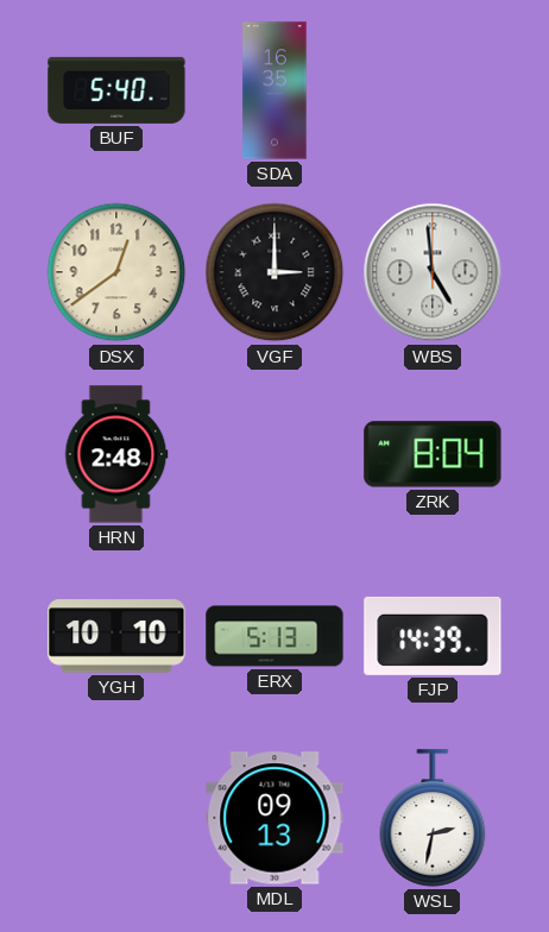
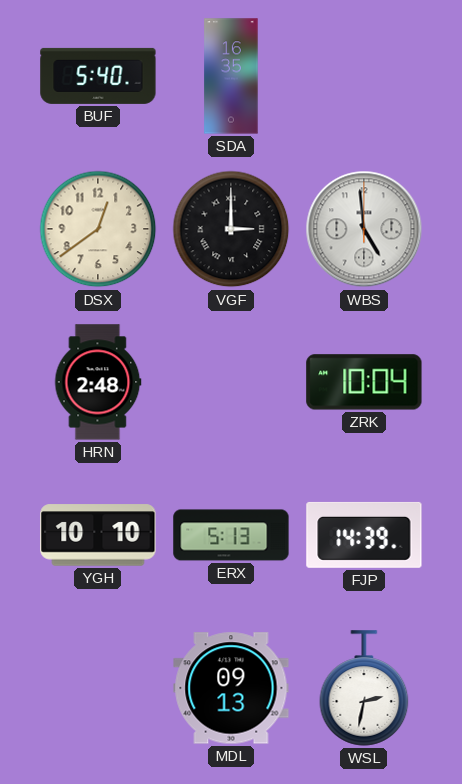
ZRK: 8:04 -> 10:04 (364, 382)
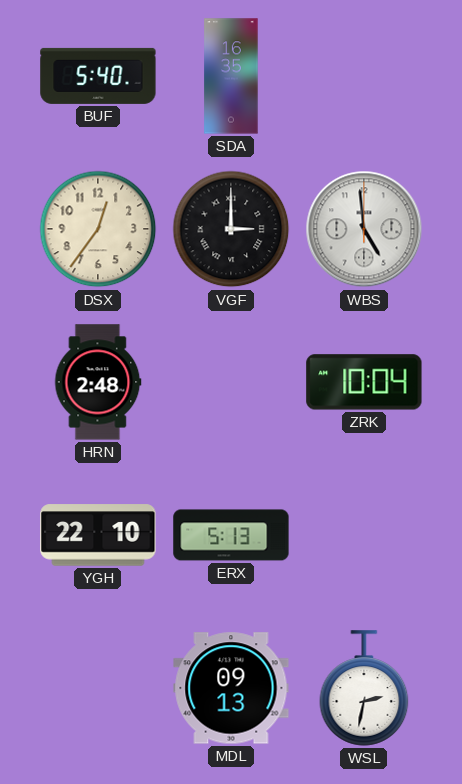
DSX: 12:39 -> 12:36 (98, 229)
YGH: 10:10 -> 22:10 (98, 535)
FJP: 14:39 -> none (364, 535)
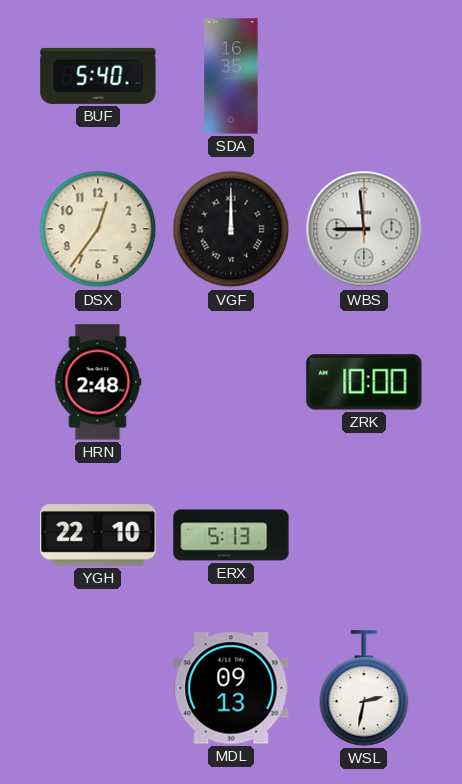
VGF: 3:00 -> 12:00 (231, 229)
WBS: 4:59 -> 8:59 (364, 229)
ZRK: 10:04 -> 10:00 (364, 382)
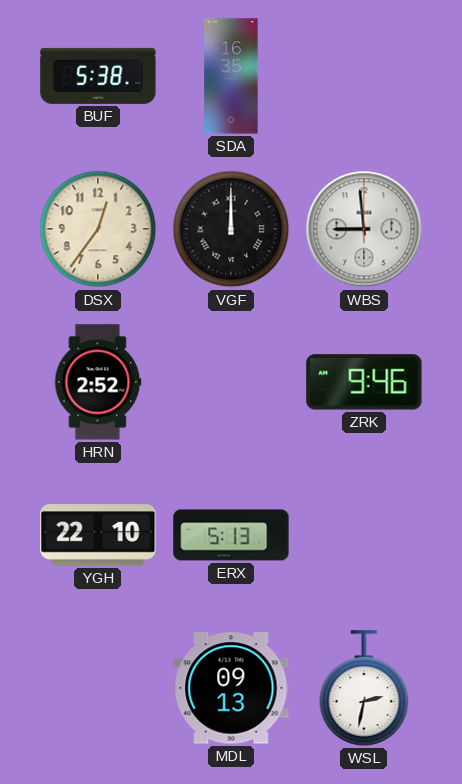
BUF: 5:40 -> 5:38 (98, 76)
HRN: 2:48 -> 2:52 (98, 382)
ZRK: 10:00 -> 9:46 (364, 382)
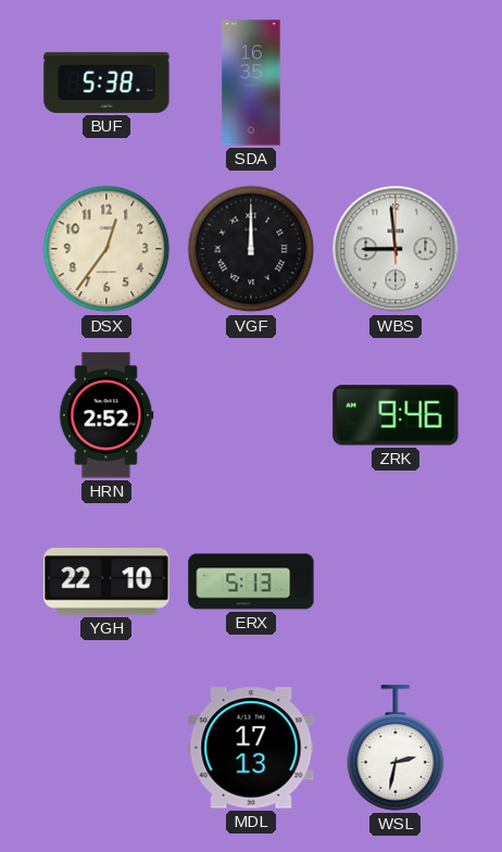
MDL: 09:13 -> 17:13 (251, 748)
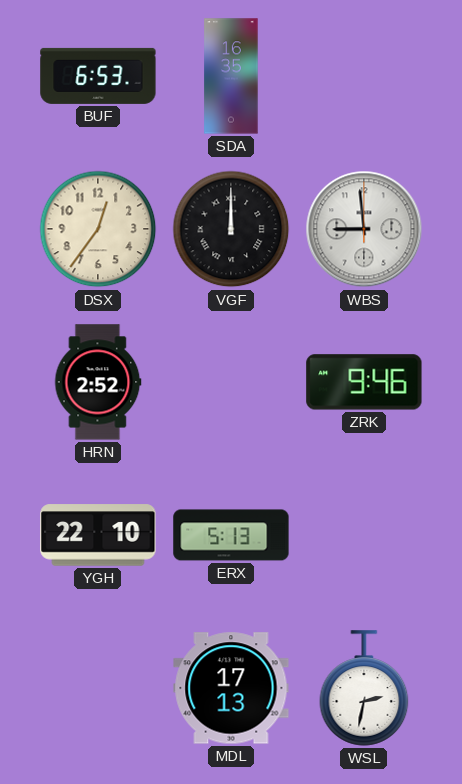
BUF: 5:38 -> 6:53 (98, 76)
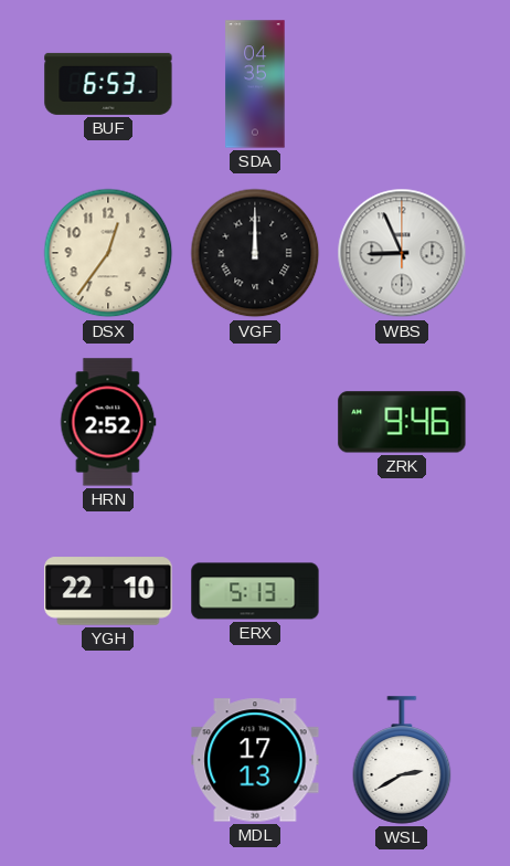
SDA: 16:35 -> 04:35 (255, 84)
WBS: 8:59 -> 8:56 (402, 253)
WSL: 2:32 -> 2:40 (402, 760)
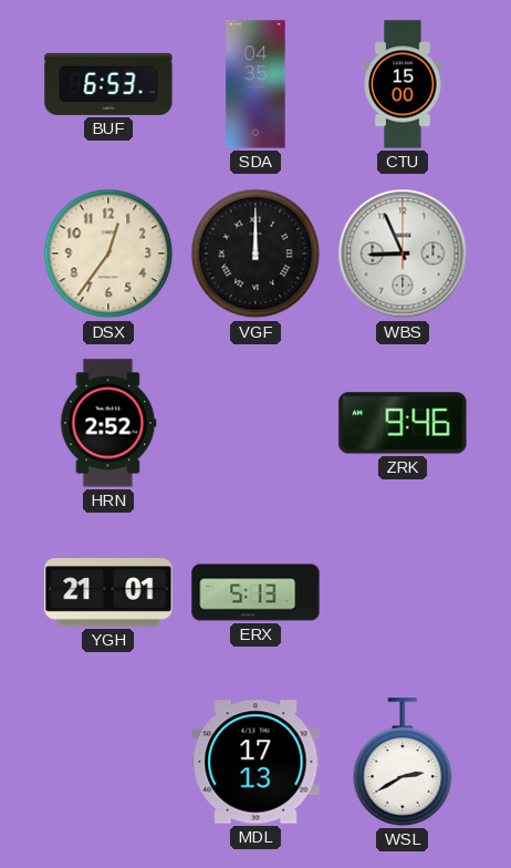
CTU: none -> 15:00 (403, 84)
YGH: 22:10 -> 21:01 (108, 592)
